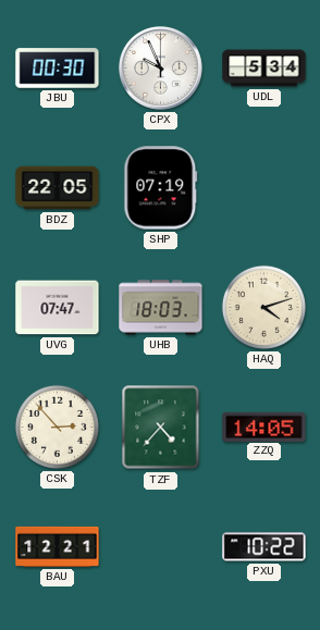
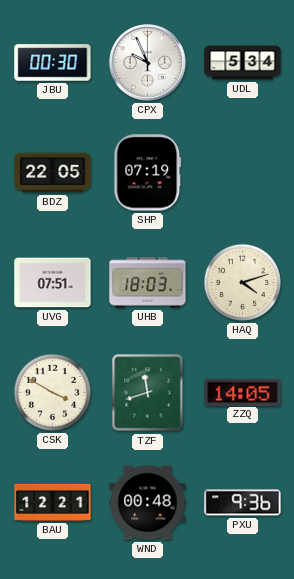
UVG: 07:47 -> 07:51 (53, 283)
CSK: 2:53 -> 3:50 (52, 392)
TZF: 4:37 -> 11:42 (148, 393)
WND: none -> 00:48 (148, 503)
PXU: 10:22 -> 9:36 (243, 503)
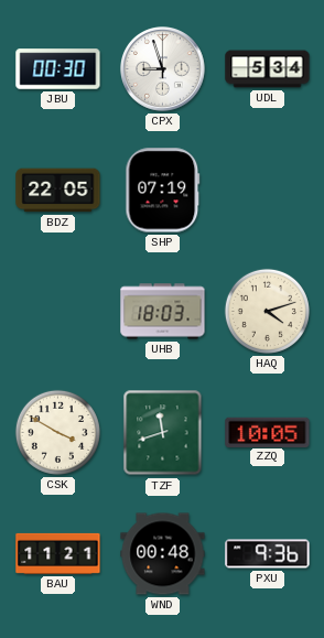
CPX: 9:56 -> 8:57 (163, 69)
UVG: 07:51 -> none (53, 283)
ZZQ: 14:05 -> 10:05 (268, 432)
BAU: 12:21 -> 11:21 (58, 553)
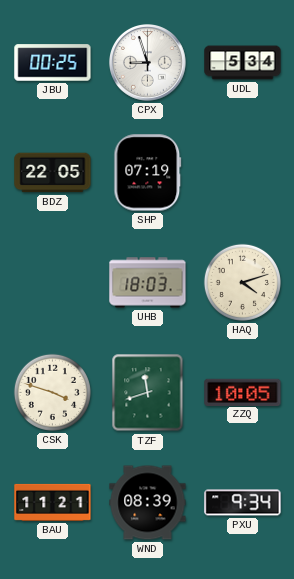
JBU: 00:30 -> 00:25 (53, 63)
CSK: 3:50 -> 3:48 (52, 392)
WND: 00:48 -> 08:39 (148, 503)
PXU: 9:36 -> 9:34 (243, 503)
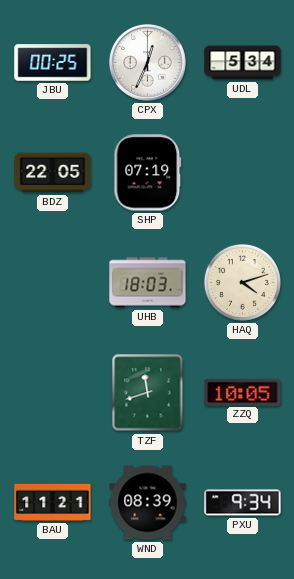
CPX: 8:57 -> 12:34 (148, 63)
CSK: 3:48 -> none (52, 392)
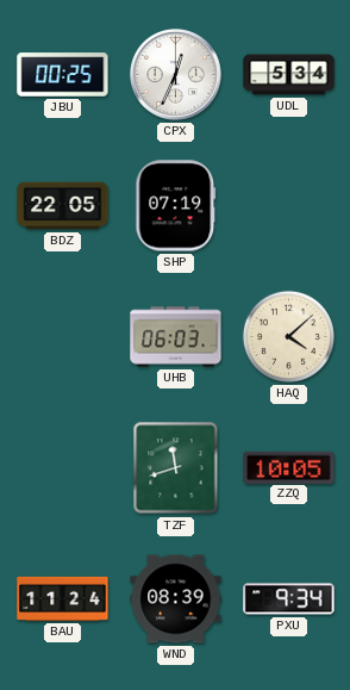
UHB: 18:03 -> 06:03 (176, 337)
HAQ: 4:12 -> 4:08 (288, 336)
BAU: 11:21 -> 11:24 (63, 598)
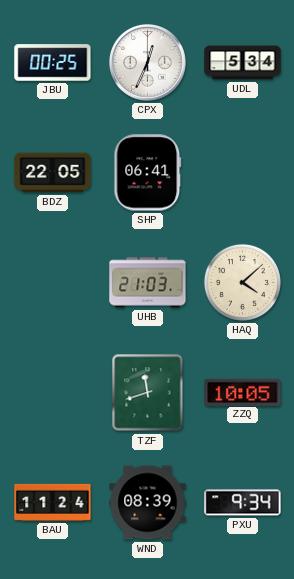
SHP: 07:19 -> 06:41 (148, 173)
UHB: 06:03 -> 21:03 (148, 283)
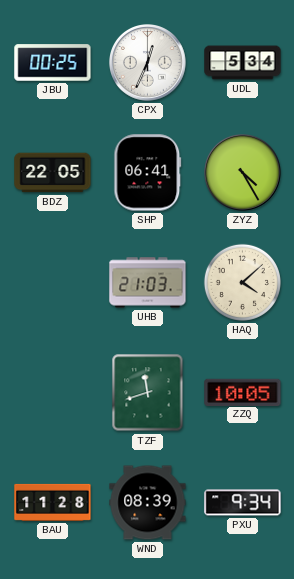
ZYZ: none -> 4:25 (243, 173)
BAU: 11:24 -> 11:28 (53, 502)
